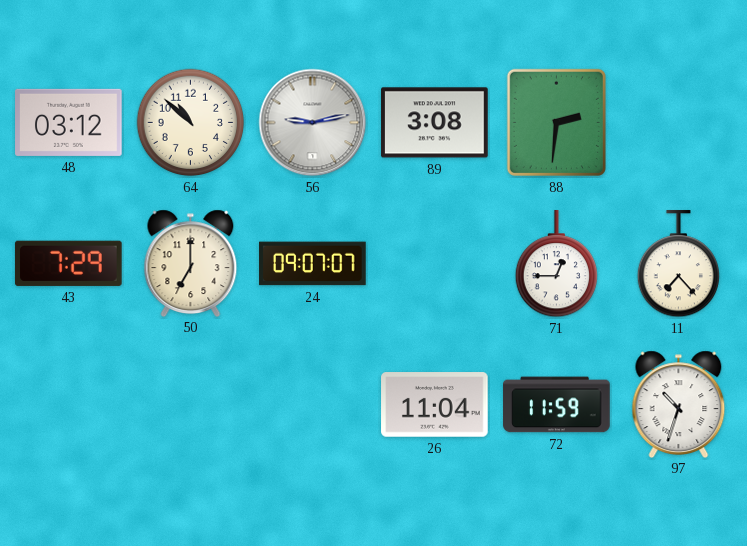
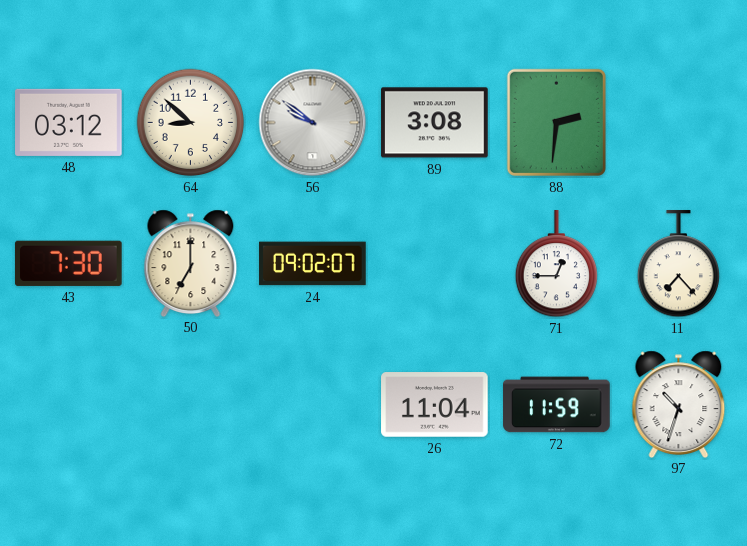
64: 10:52 -> 8:52 (191, 123)
56: 9:13 -> 9:51 (313, 123)
43: 7:29 -> 7:30 (68, 263)
24: 09:07 -> 09:02 (313, 264)
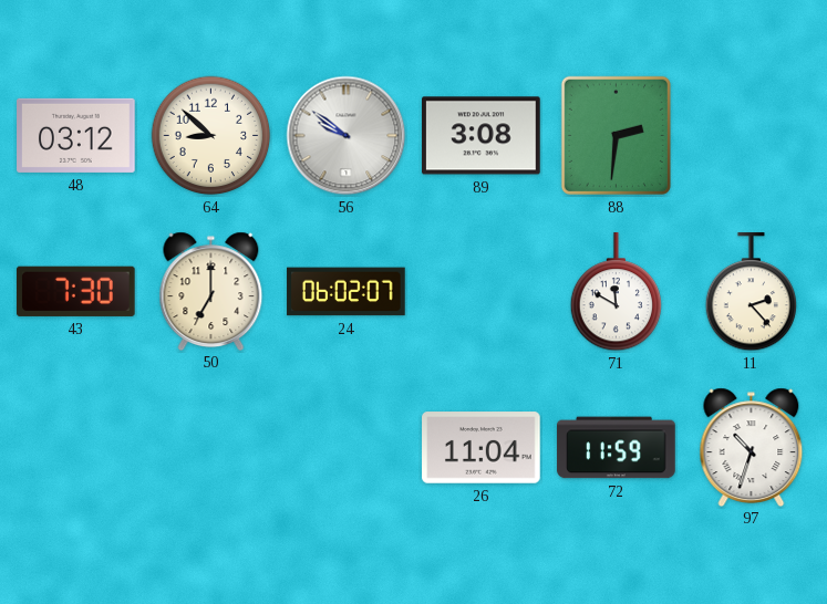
24: 09:02 -> 06:02 (347, 292)
71: 12:45 -> 11:50 (617, 292)
11: 7:23 -> 2:23 (752, 292)
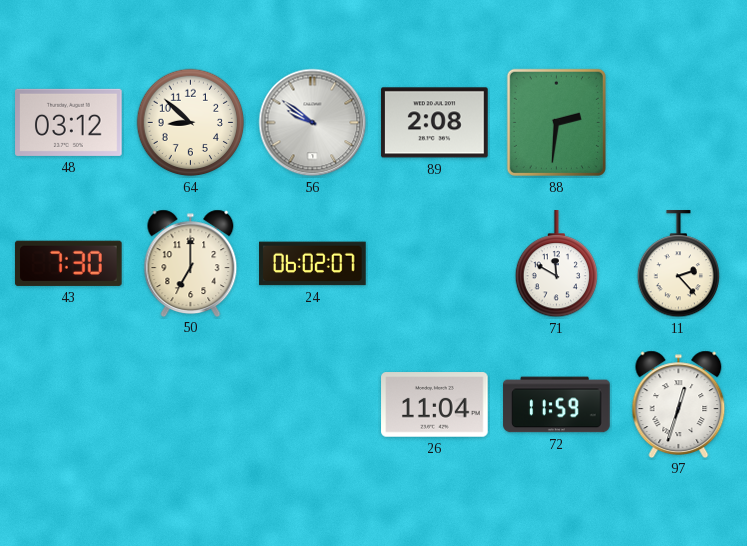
89: 3:08 -> 2:08 (435, 123)
97: 10:33 -> 12:33 (679, 404)
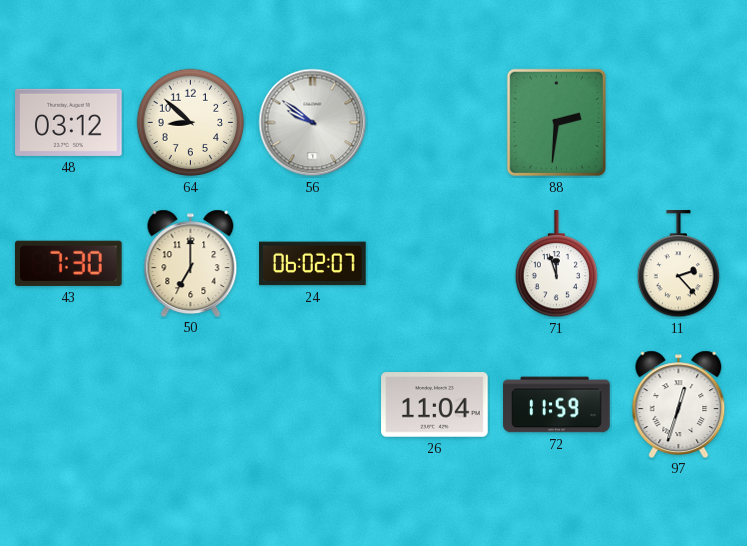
89: 2:08 -> none (435, 123)
71: 11:50 -> 11:57 (557, 264)
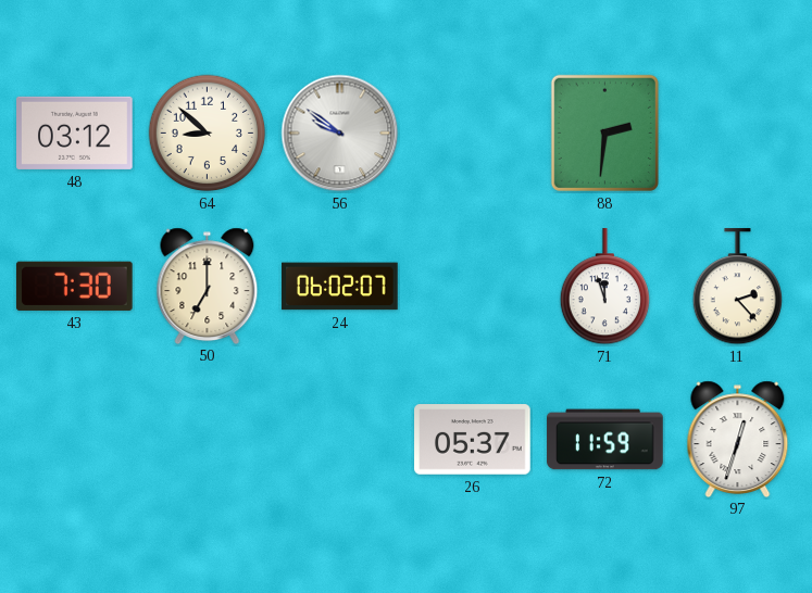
26: 11:04 -> 05:37 (473, 440)
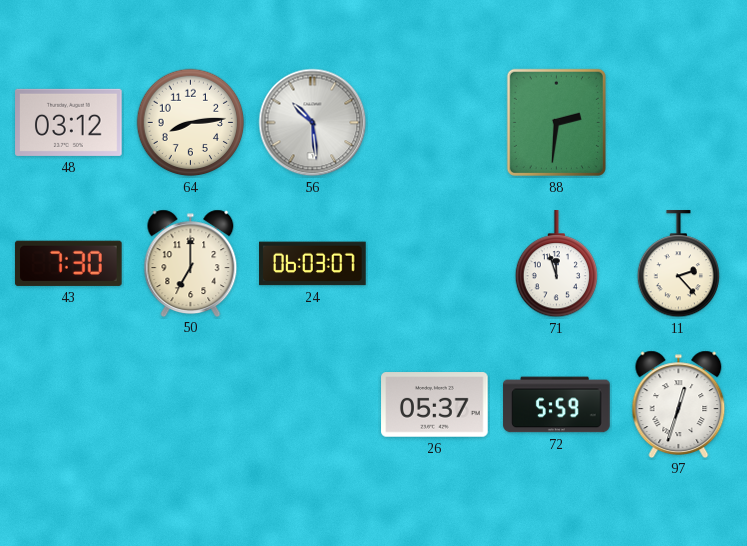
64: 8:52 -> 8:14 (191, 123)
56: 9:51 -> 10:29 (313, 123)
24: 06:02 -> 06:03 (313, 264)
72: 11:59 -> 5:59 (557, 405)
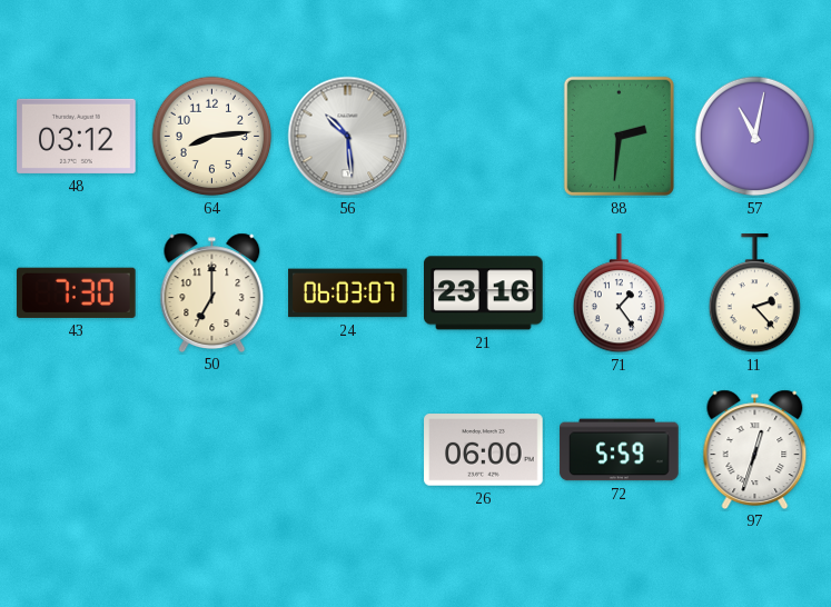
57: none -> 11:02 (755, 137)
21: none -> 23:16 (484, 293)
71: 11:57 -> 1:24 (620, 293)
26: 05:37 -> 06:00 (484, 450)
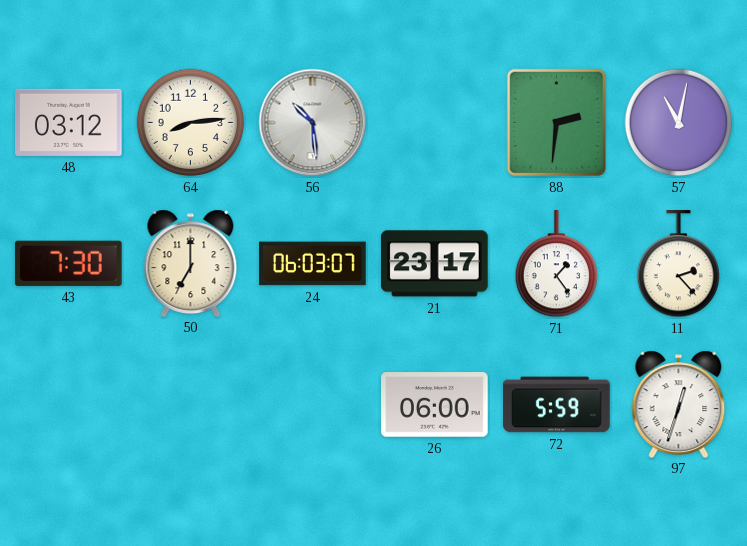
21: 23:16 -> 23:17 (435, 264)
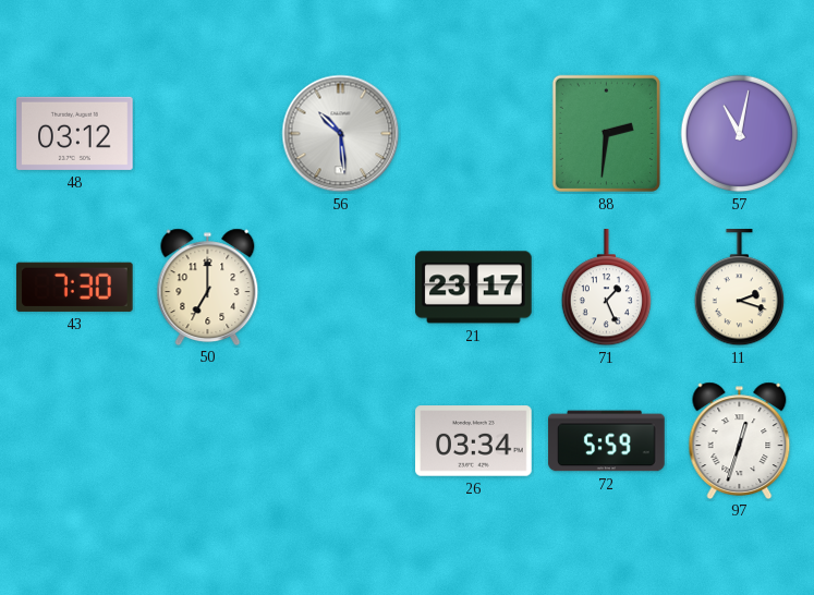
64: 8:14 -> none (191, 123)
24: 06:03 -> none (313, 264)
71: 1:24 -> 1:26 (607, 288)
11: 2:23 -> 2:18 (740, 288)
26: 06:00 -> 03:34 (474, 441)
